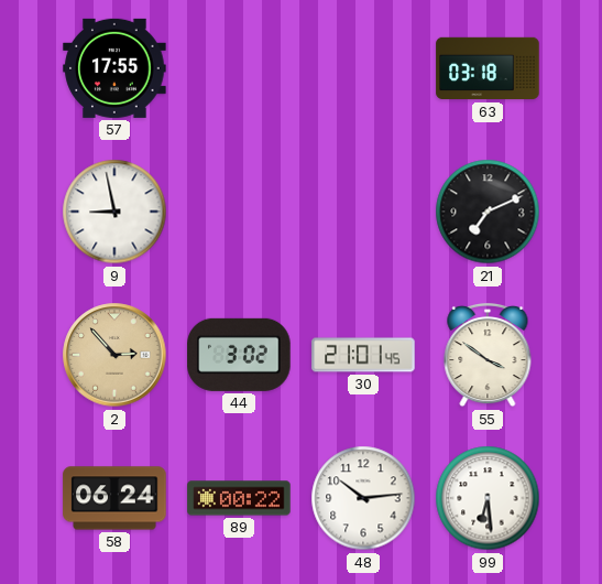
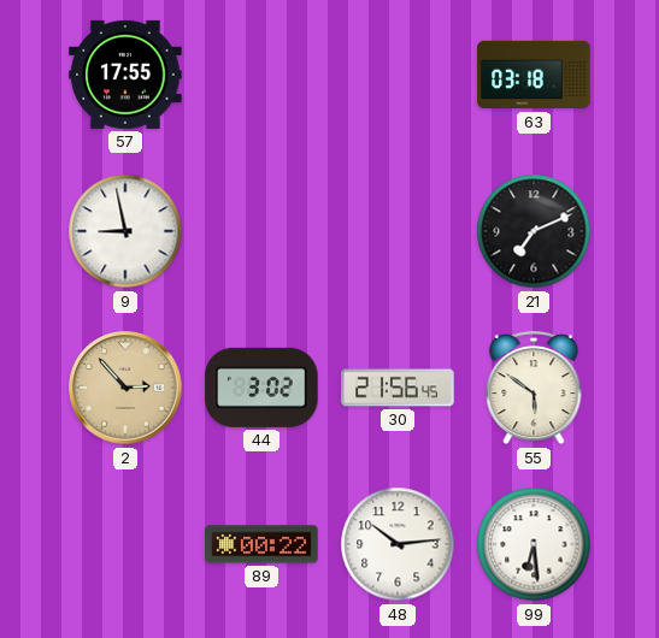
30: 21:01 -> 21:56 (398, 388)
55: 3:51 -> 5:51 (534, 388)
58: 06:24 -> none (114, 498)
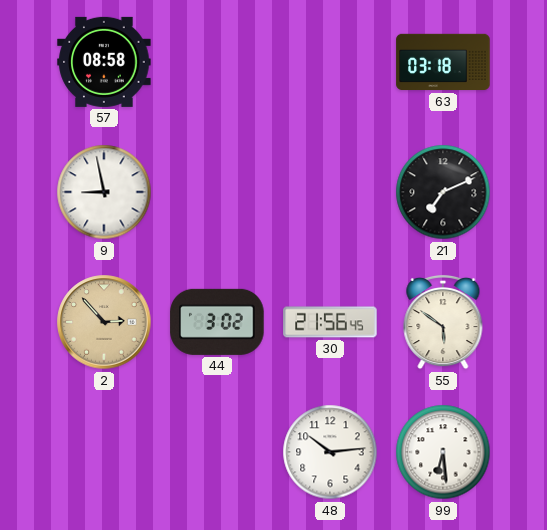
57: 17:55 -> 08:58 (104, 62)
89: 00:22 -> none (261, 544)
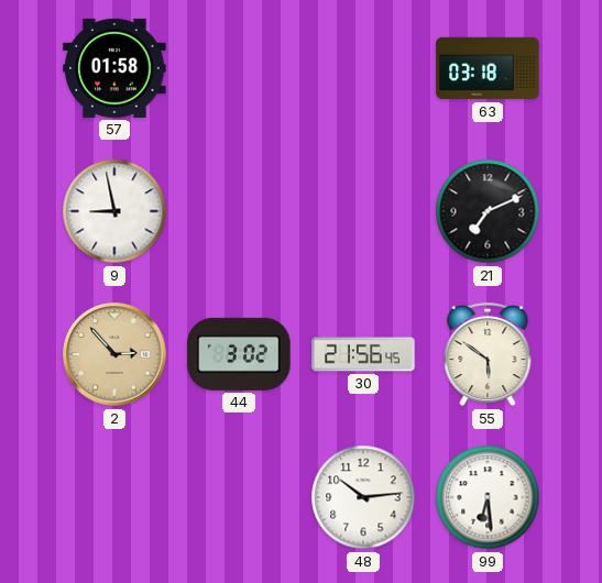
57: 08:58 -> 01:58 (114, 68)
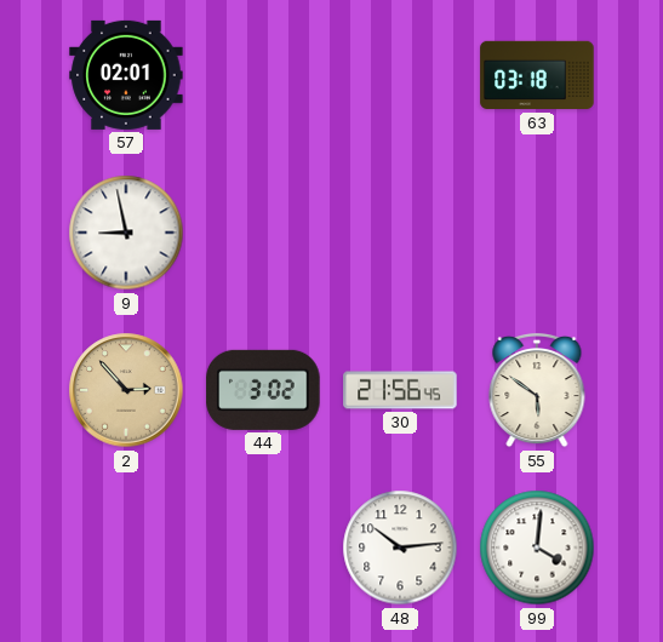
57: 01:58 -> 02:01 (126, 75)
21: 7:11 -> none (488, 211)
99: 6:29 -> 4:01 (537, 548)
